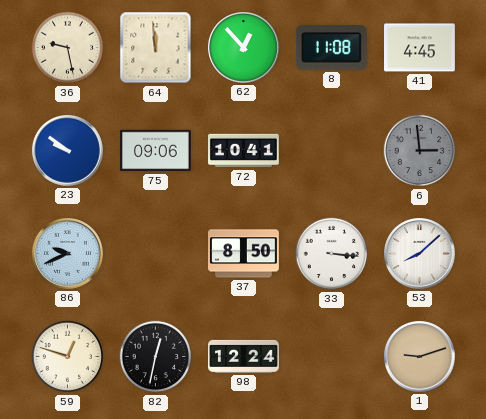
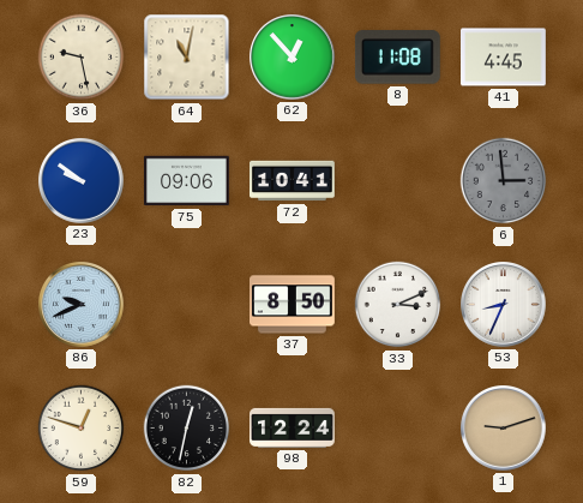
64: 11:59 -> 11:02 (187, 58)
33: 3:16 -> 3:11 (398, 305)
53: 8:08 -> 8:34 (504, 305)
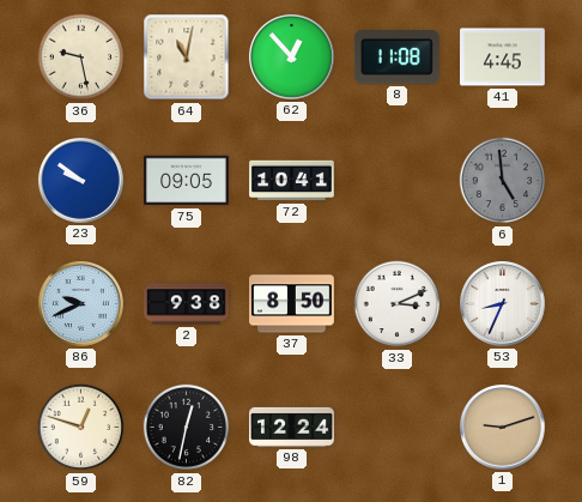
75: 09:06 -> 09:05 (187, 181)
6: 2:59 -> 4:59 (503, 181)
2: none -> 9:38 (187, 304)
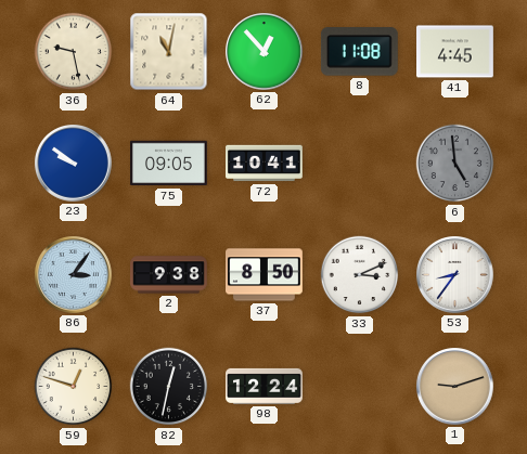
86: 9:41 -> 3:06 (74, 275)
53: 8:34 -> 8:36 (455, 275)
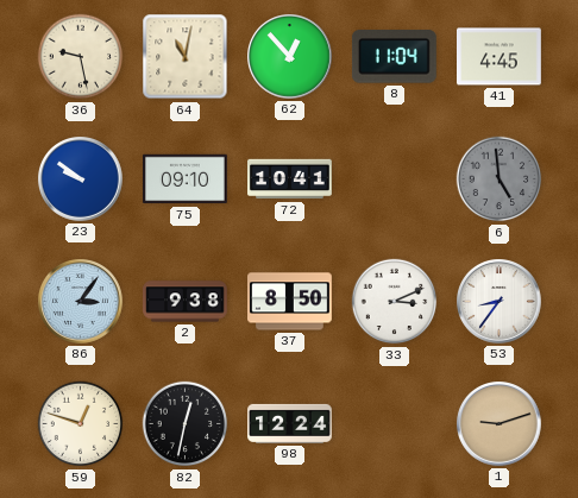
8: 11:08 -> 11:04 (394, 57)
75: 09:05 -> 09:10 (186, 179)
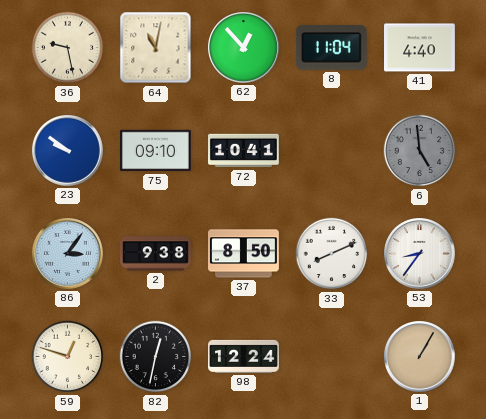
41: 4:45 -> 4:40 (420, 48)
33: 3:11 -> 8:11 (332, 254)
1: 9:12 -> 1:05 (420, 357)
